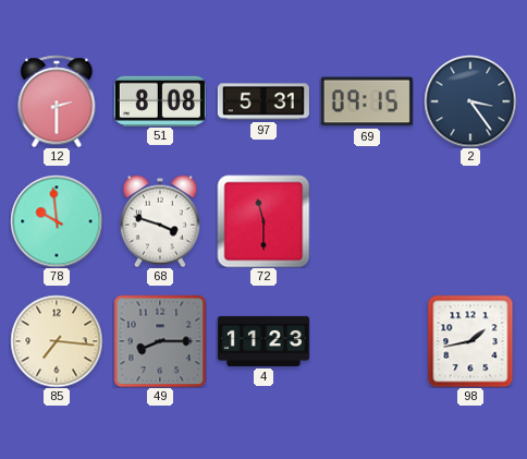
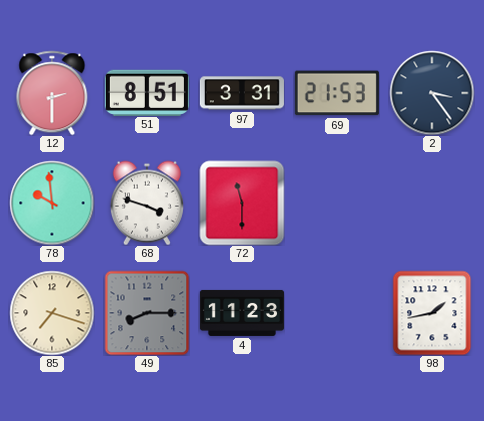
51: 8:08 -> 8:51 (147, 92)
97: 5:31 -> 3:31 (242, 93)
69: 09:15 -> 21:53 (337, 93)
85: 7:16 -> 7:18 (52, 313)
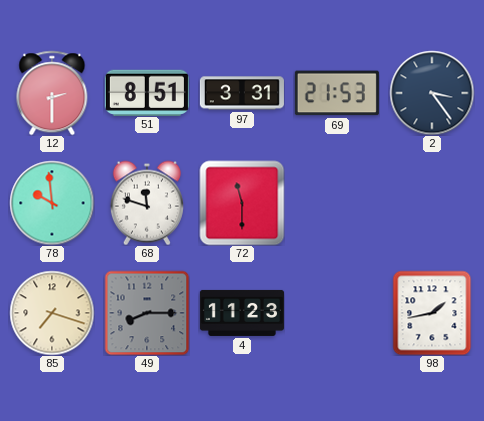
68: 3:48 -> 11:48 (147, 203)
